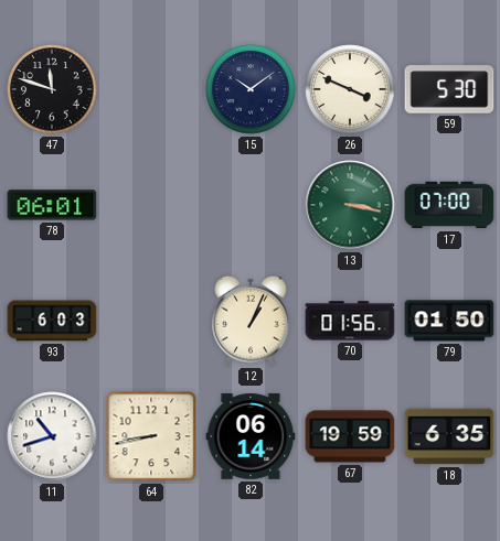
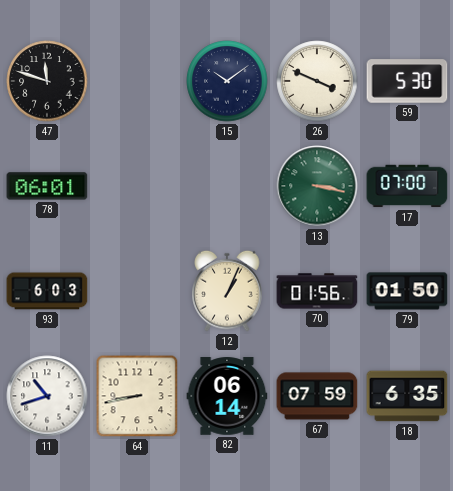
67: 19:59 -> 07:59 (317, 396)
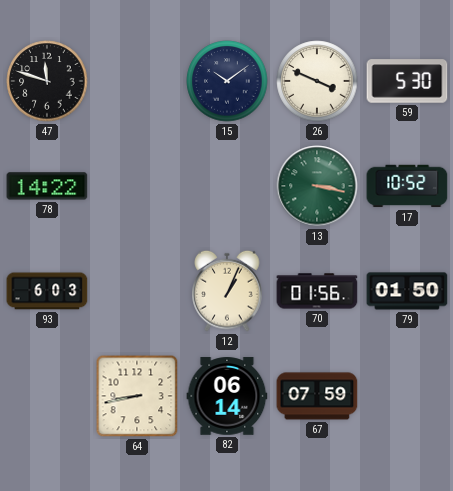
78: 06:01 -> 14:22 (47, 186)
17: 07:00 -> 10:52 (407, 186)
11: 10:42 -> none (47, 396)
18: 6:35 -> none (407, 396)
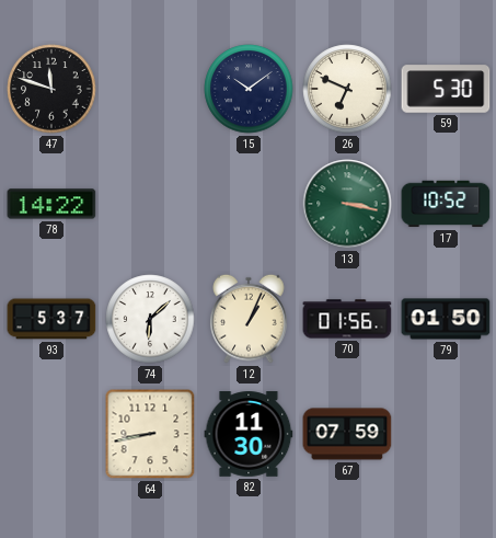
26: 3:49 -> 6:49 (347, 89)
93: 6:03 -> 5:37 (51, 319)
74: none -> 6:08 (150, 319)
82: 06:14 -> 11:30 (249, 434)
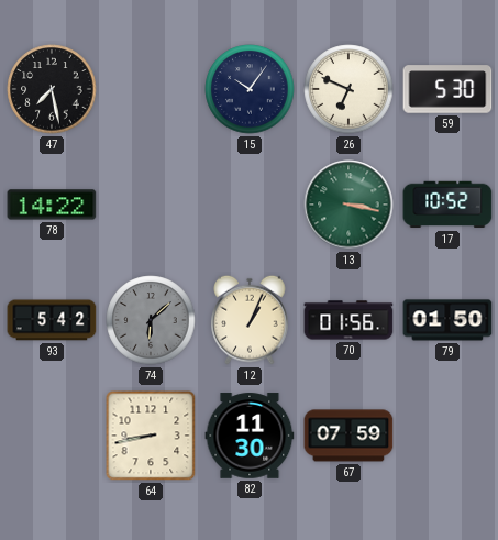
47: 11:48 -> 7:28 (52, 89)
15: 10:09 -> 10:06 (250, 89)
93: 5:37 -> 5:42 (52, 320)
74 dial: white -> grey (151, 320)
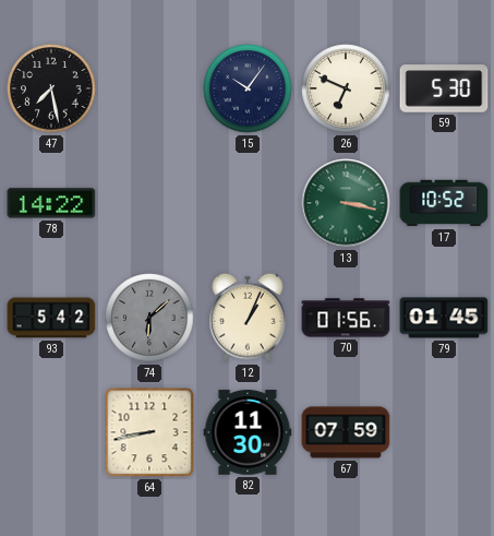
79: 01:50 -> 01:45 (444, 318)
